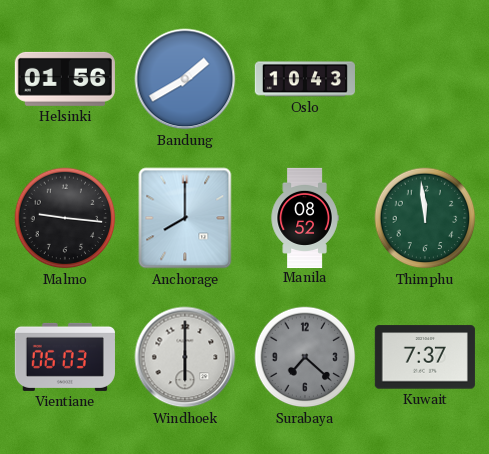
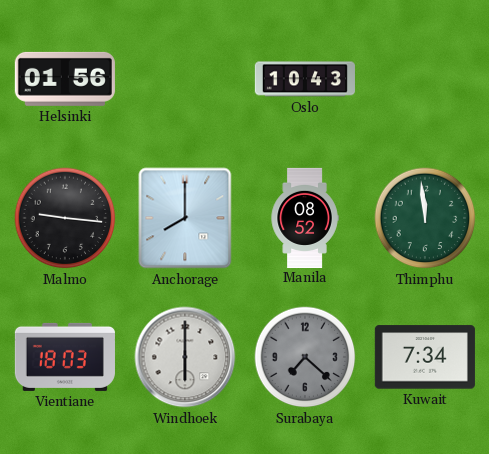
Bandung: 1:40 -> none (185, 79)
Vientiane: 06:03 -> 18:03 (65, 357)
Kuwait: 7:37 -> 7:34 (425, 357)
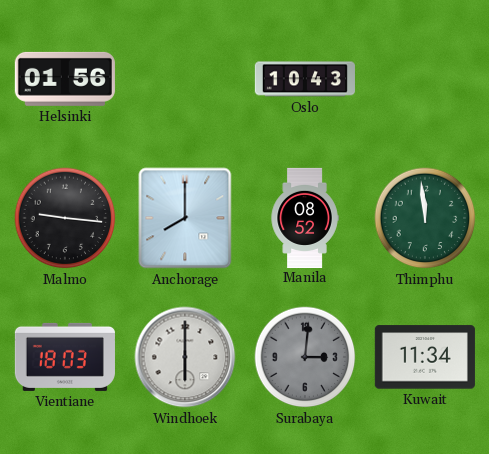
Surabaya: 7:22 -> 3:01 (305, 357)
Kuwait: 7:34 -> 11:34 (425, 357)
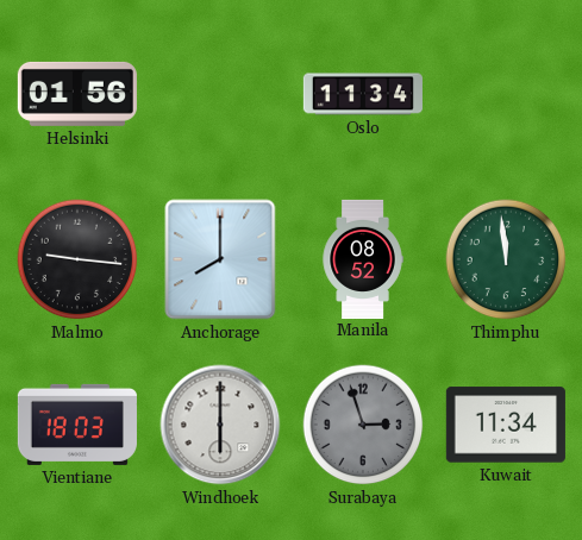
Oslo: 10:43 -> 11:34 (363, 94)
Surabaya: 3:01 -> 2:57 (363, 425)
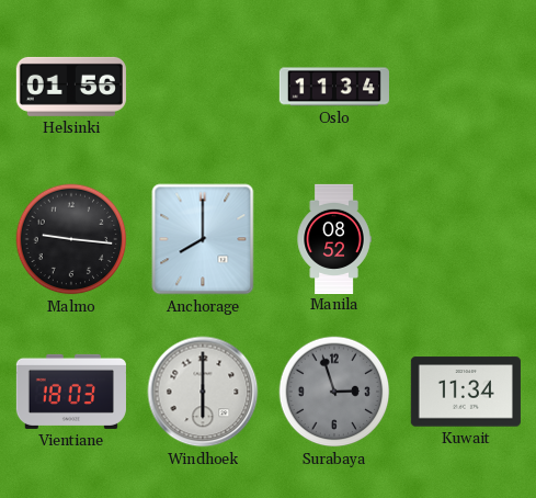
Thimphu: 11:59 -> none (506, 259)
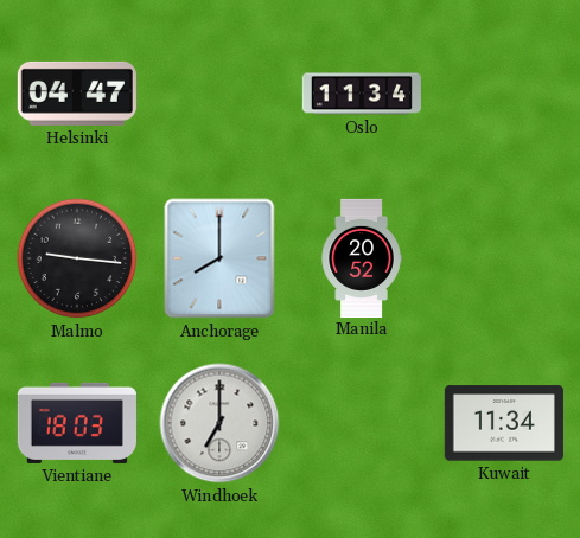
Helsinki: 01:56 -> 04:47 (77, 94)
Manila: 08:52 -> 20:52 (362, 257)
Windhoek: 6:00 -> 7:00 (219, 423)
Surabaya: 2:57 -> none (334, 392)
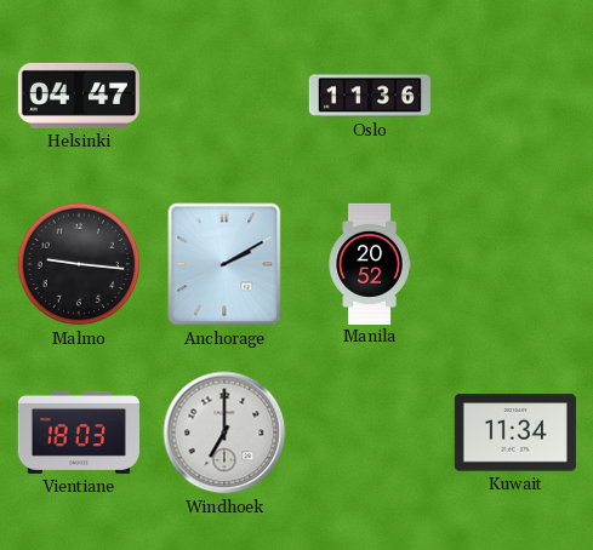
Oslo: 11:34 -> 11:36 (370, 96)
Anchorage: 8:00 -> 2:10 (224, 264)
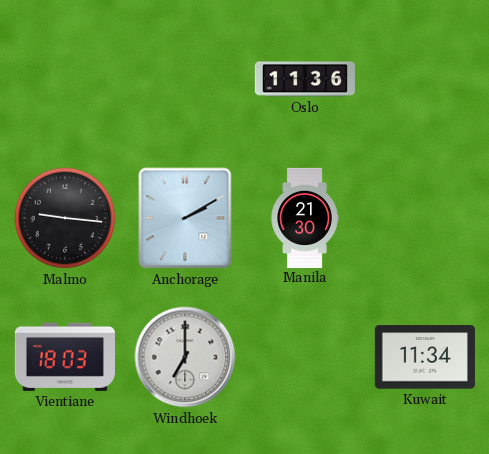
Helsinki: 04:47 -> none (79, 96)
Manila: 20:52 -> 21:30 (305, 217)
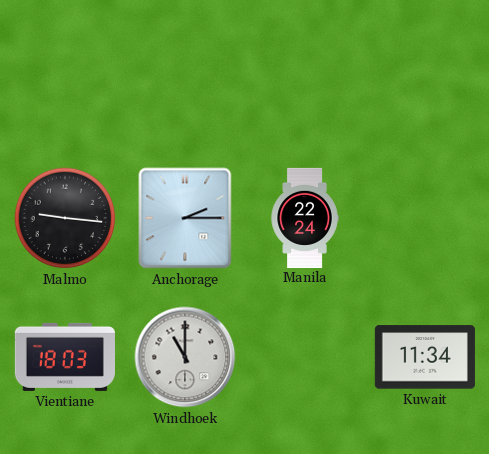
Oslo: 11:36 -> none (305, 79)
Anchorage: 2:10 -> 2:15 (185, 218)
Manila: 21:30 -> 22:24 (305, 217)
Windhoek: 7:00 -> 11:00 (185, 357)
